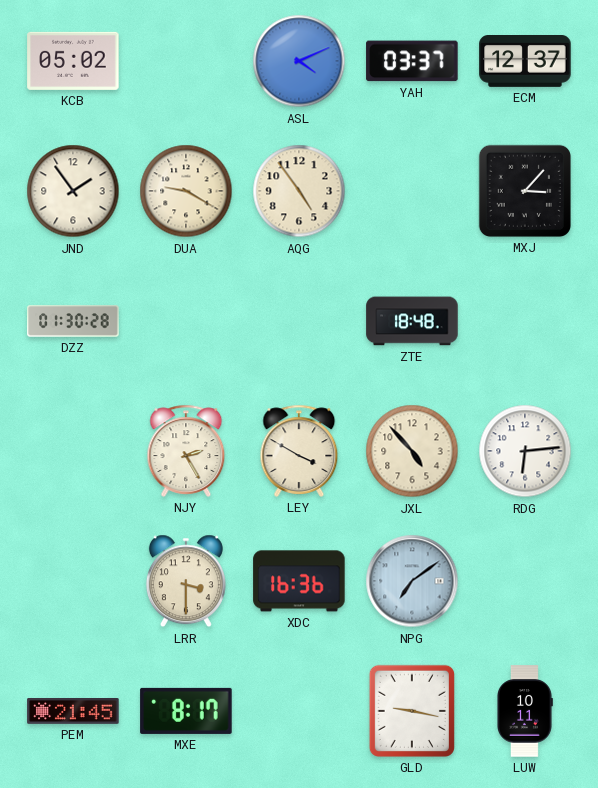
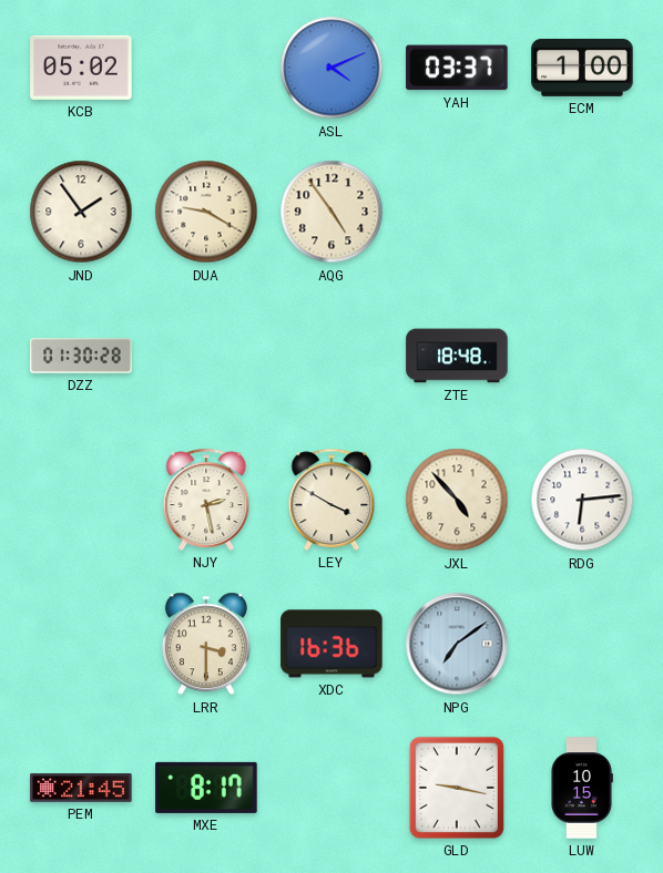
ECM: 12:37 -> 1:00 (582, 69)
MXJ: 3:07 -> none (525, 191)
NJY: 2:25 -> 2:28 (206, 500)
LUW: 10:11 -> 10:15 (582, 788)
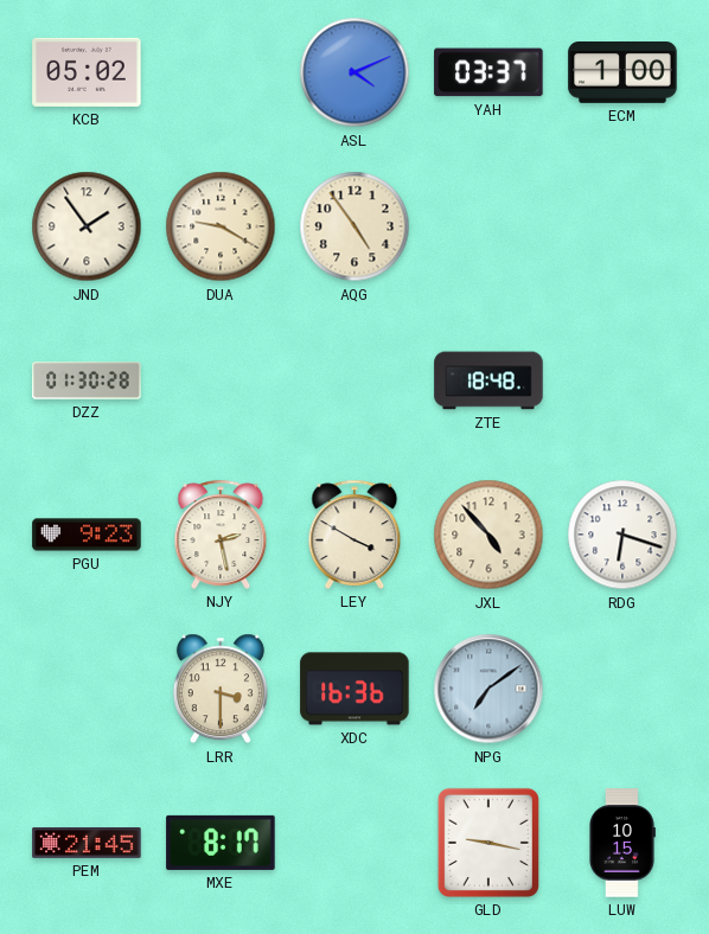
PGU: none -> 9:23 (87, 535)
RDG: 6:14 -> 6:18 (622, 535)
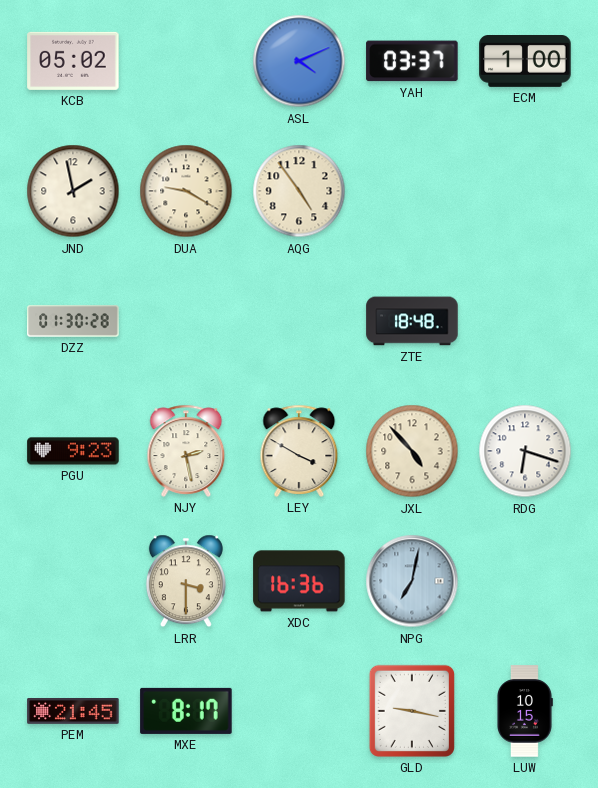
JND: 1:54 -> 1:58 (73, 191)
NPG: 7:09 -> 7:02 (412, 581)
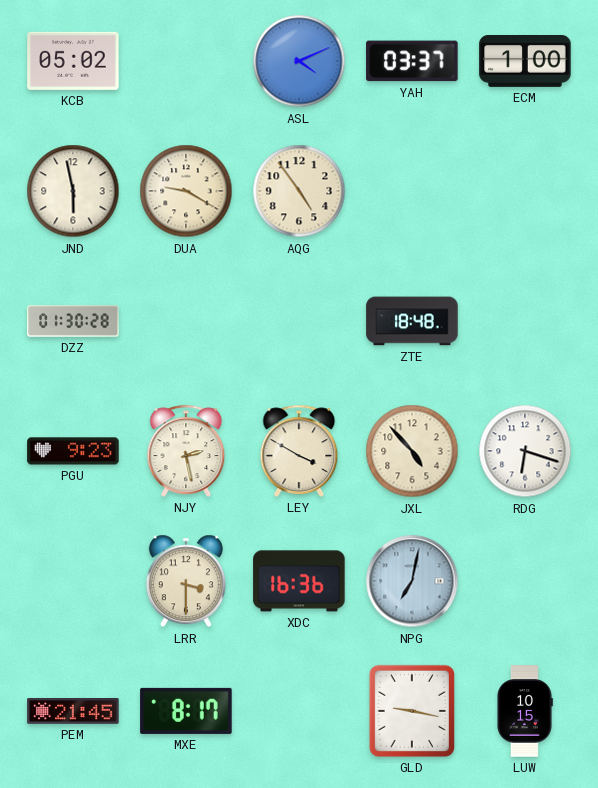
JND: 1:58 -> 5:58 (73, 191)
